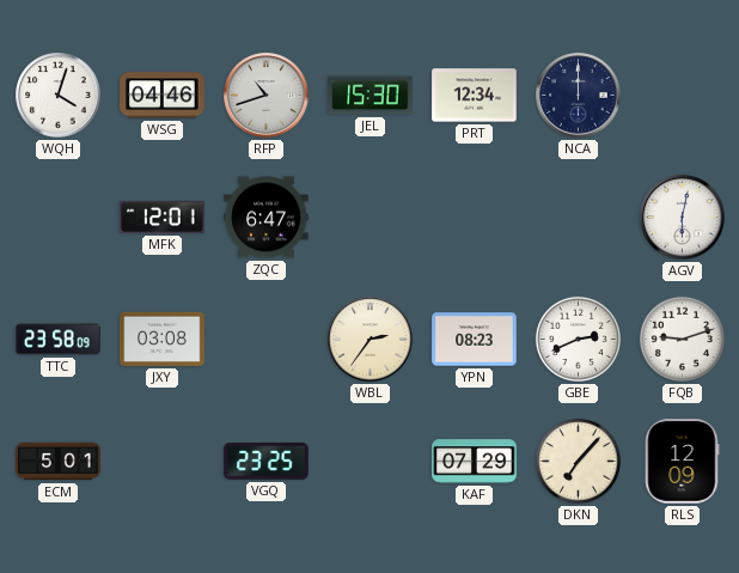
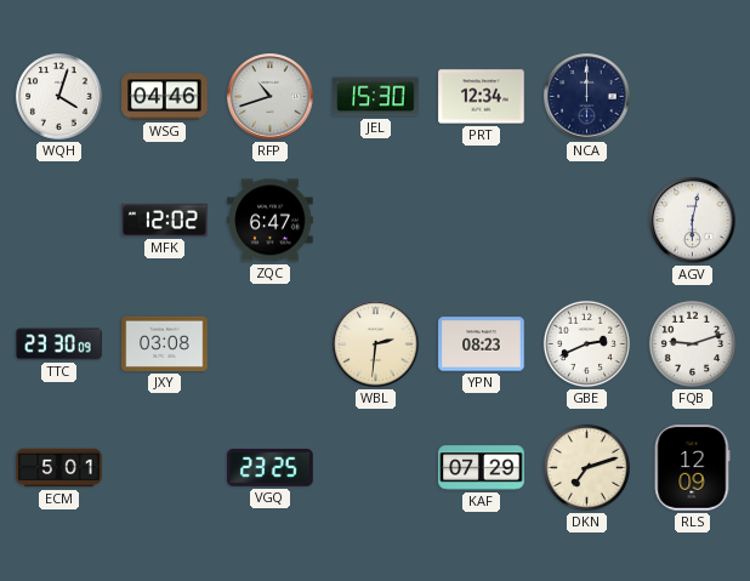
MFK: 12:01 -> 12:02 (165, 220)
TTC: 23:58 -> 23:30 (59, 344)
WBL: 2:36 -> 2:31 (376, 344)
DKN: 7:07 -> 7:12 (586, 467)
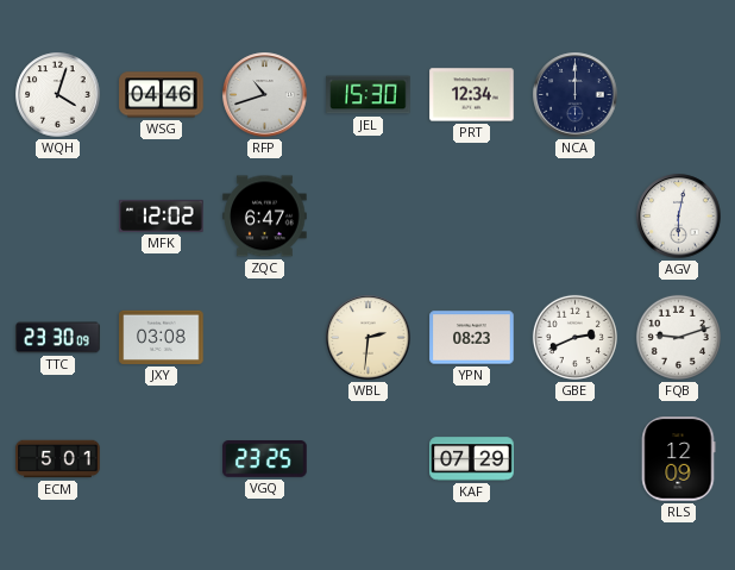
DKN: 7:12 -> none (586, 467)
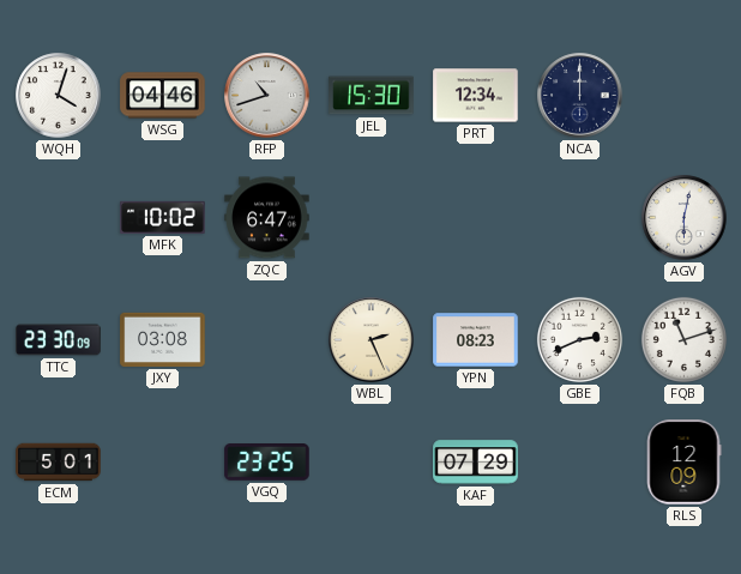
MFK: 12:02 -> 10:02 (163, 217)
WBL: 2:31 -> 2:26 (372, 340)
FQB: 9:12 -> 11:12 (683, 339)
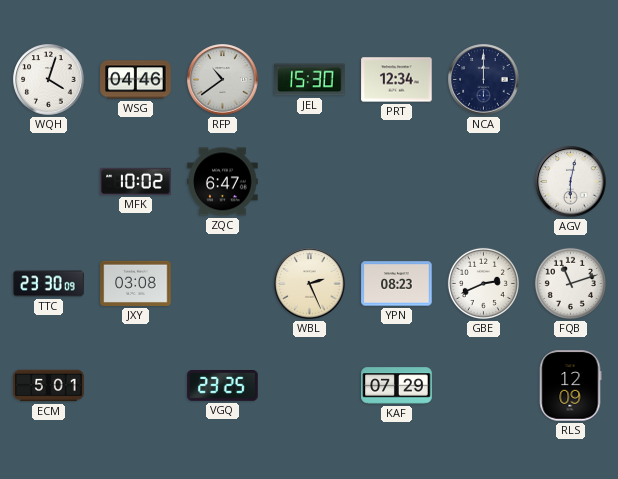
RFP: 10:42 -> 10:39 (223, 80)
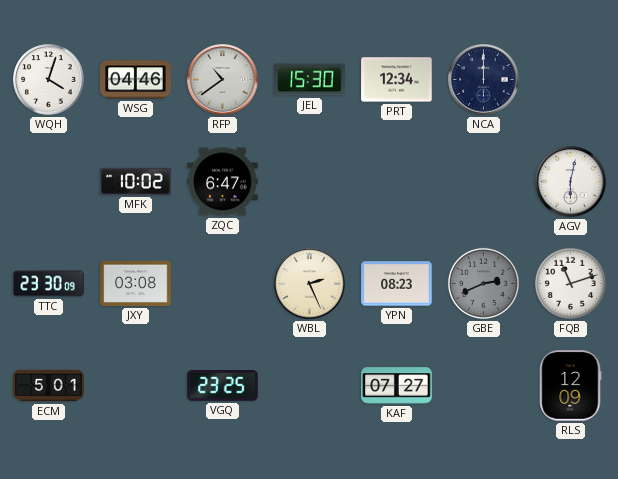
GBE dial: white -> grey (483, 283)
KAF: 07:29 -> 07:27 (397, 386)
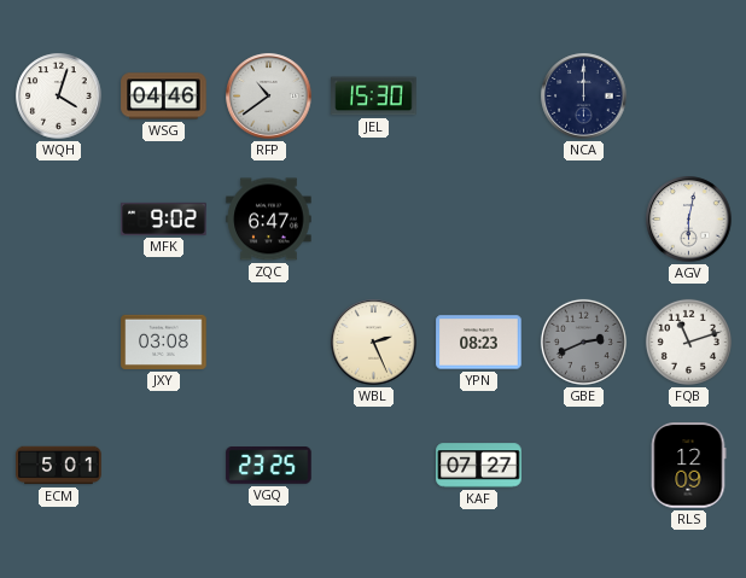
PRT: 12:34 -> none (397, 80)
MFK: 10:02 -> 9:02 (164, 218)
TTC: 23:30 -> none (49, 284)
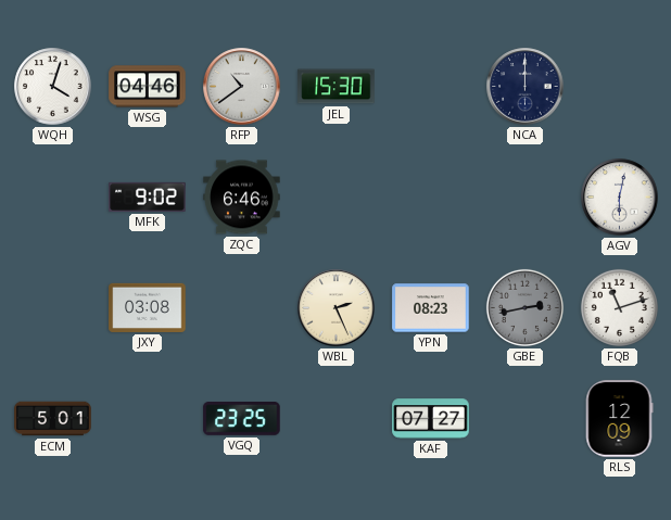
ZQC: 6:47 -> 6:46 (242, 198)
GBE: 2:41 -> 2:43 (524, 307)
